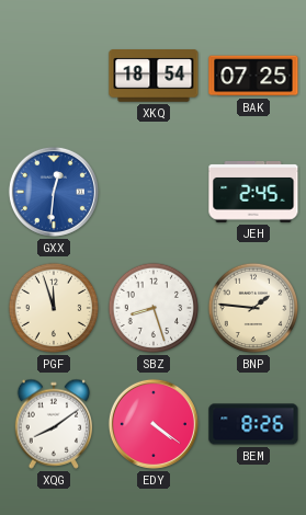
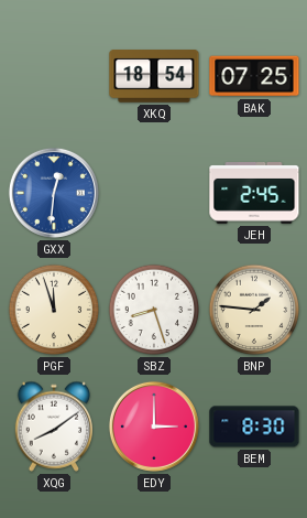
EDY: 4:21 -> 3:00 (154, 427)
BEM: 8:26 -> 8:30 (254, 427)
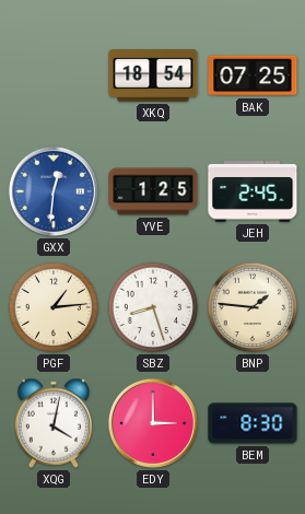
YVE: none -> 1:25 (153, 191)
PGF: 11:57 -> 1:14 (54, 307)
XQG: 8:09 -> 4:02 (52, 423)
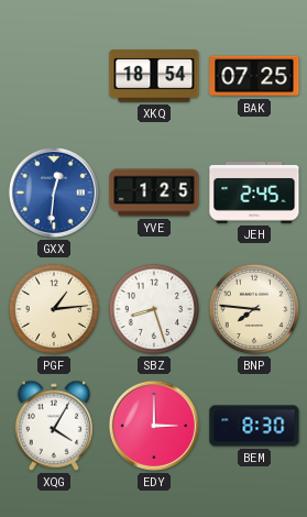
BNP: 1:46 -> 7:46 (254, 309)
XQG: 4:02 -> 4:05 (53, 426)
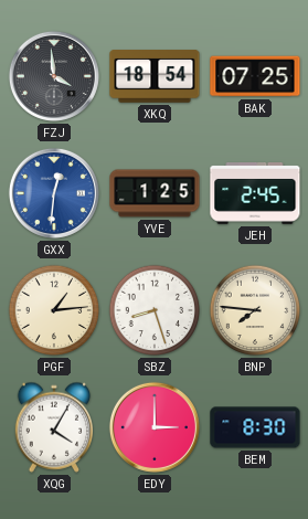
FZJ: none -> 3:59 (54, 76)
